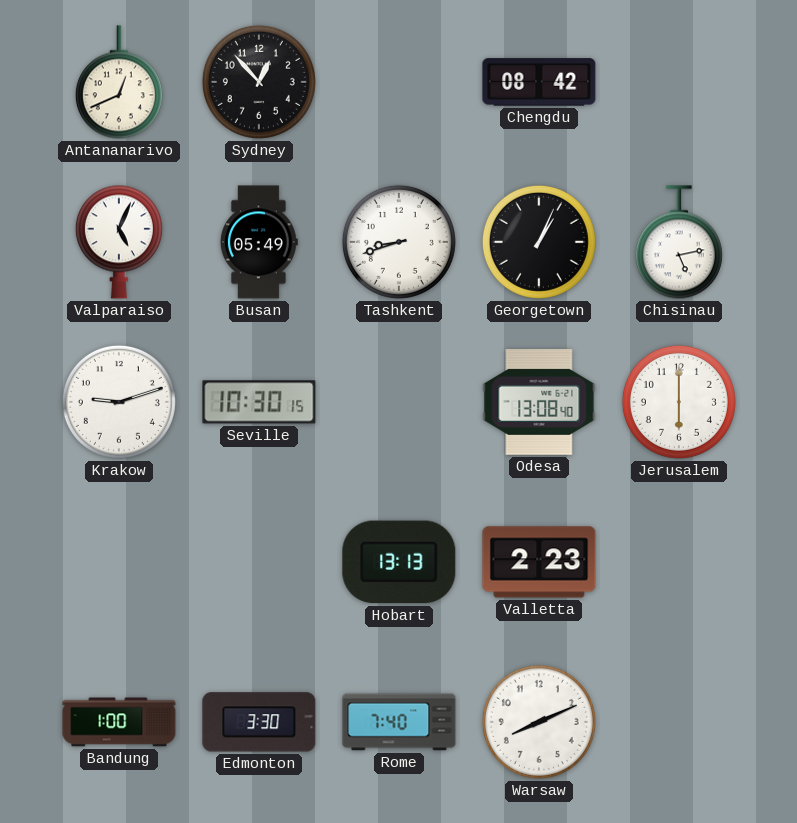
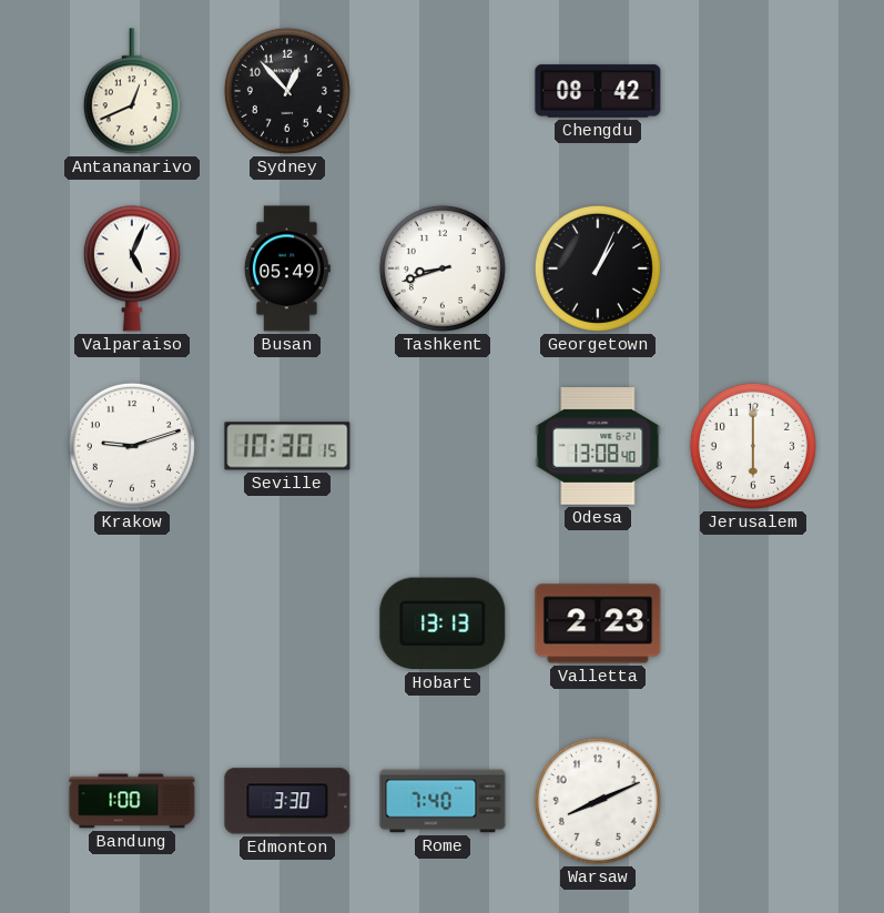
Chisinau: 5:13 -> none (679, 242)
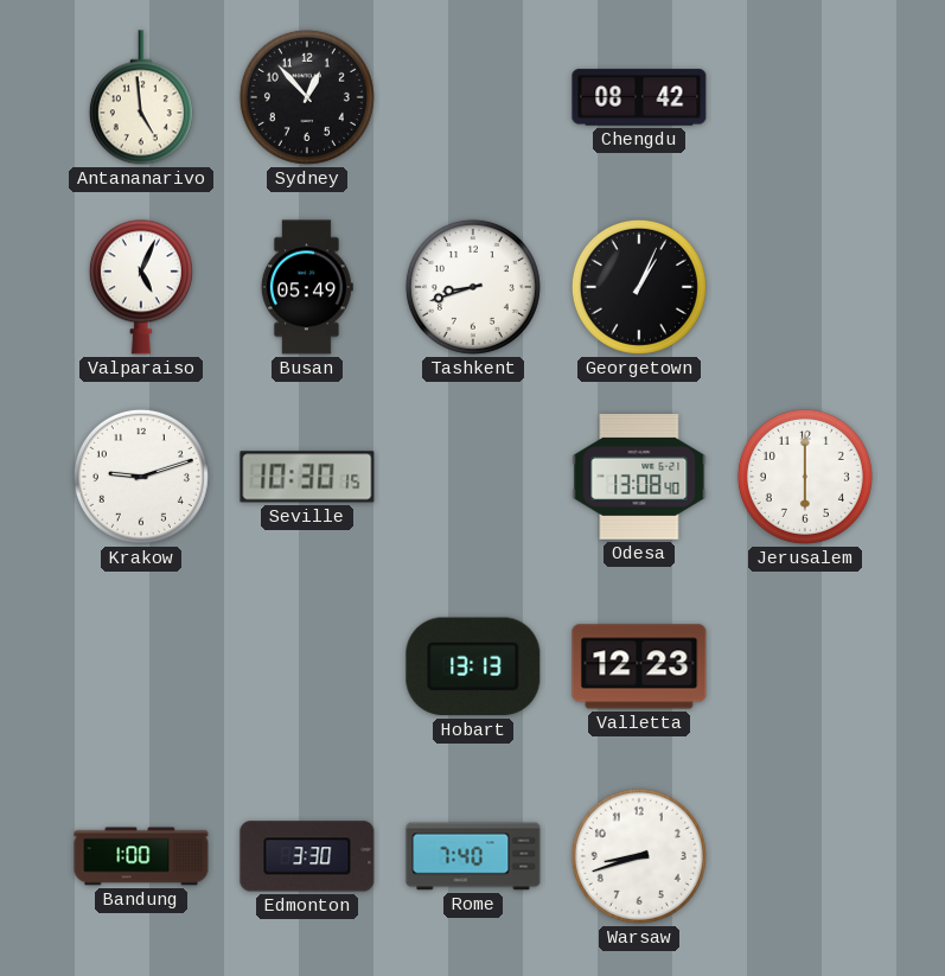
Antananarivo: 12:41 -> 4:59 (141, 97)
Valletta: 2:23 -> 12:23 (639, 666)
Warsaw: 8:11 -> 8:42 (639, 856)
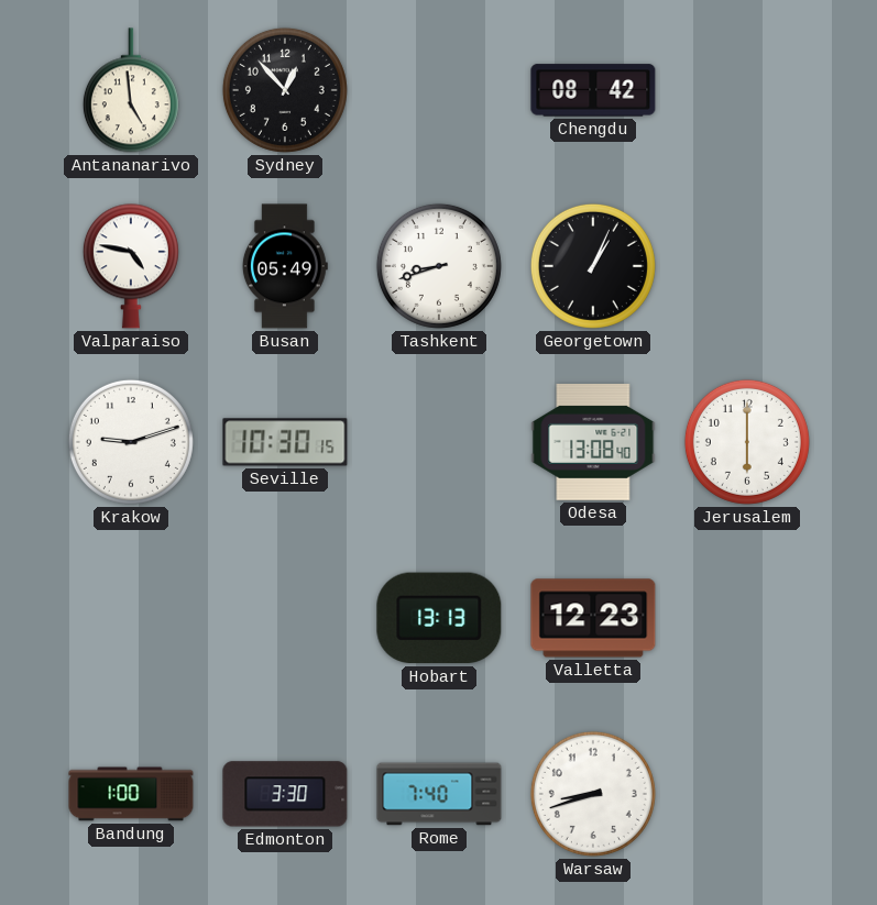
Valparaiso: 5:04 -> 4:47 (131, 266)
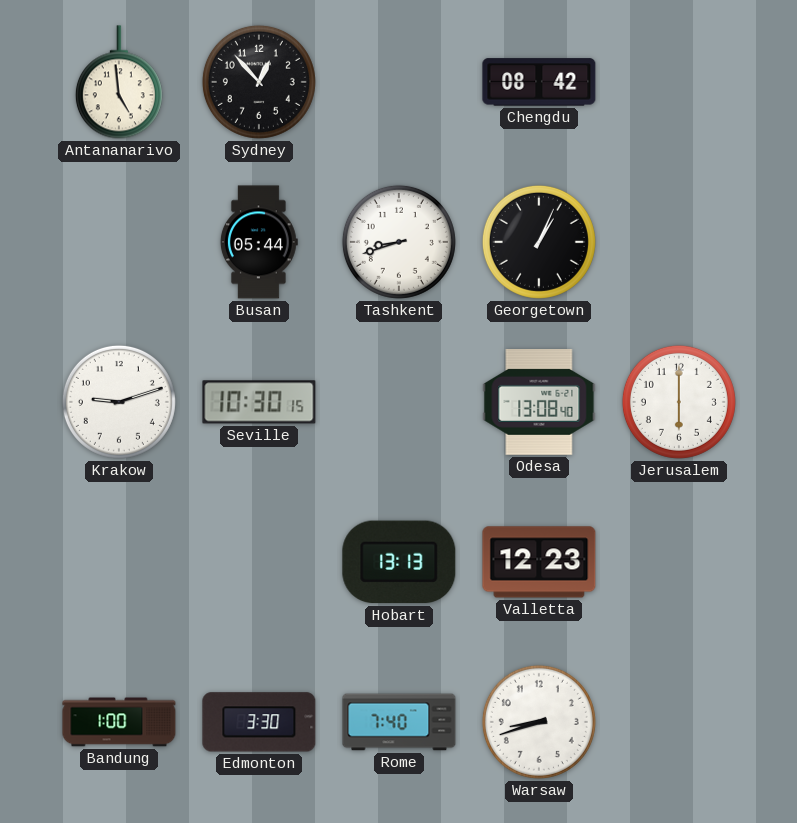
Valparaiso: 4:47 -> none (131, 266)
Busan: 05:49 -> 05:44 (259, 242)
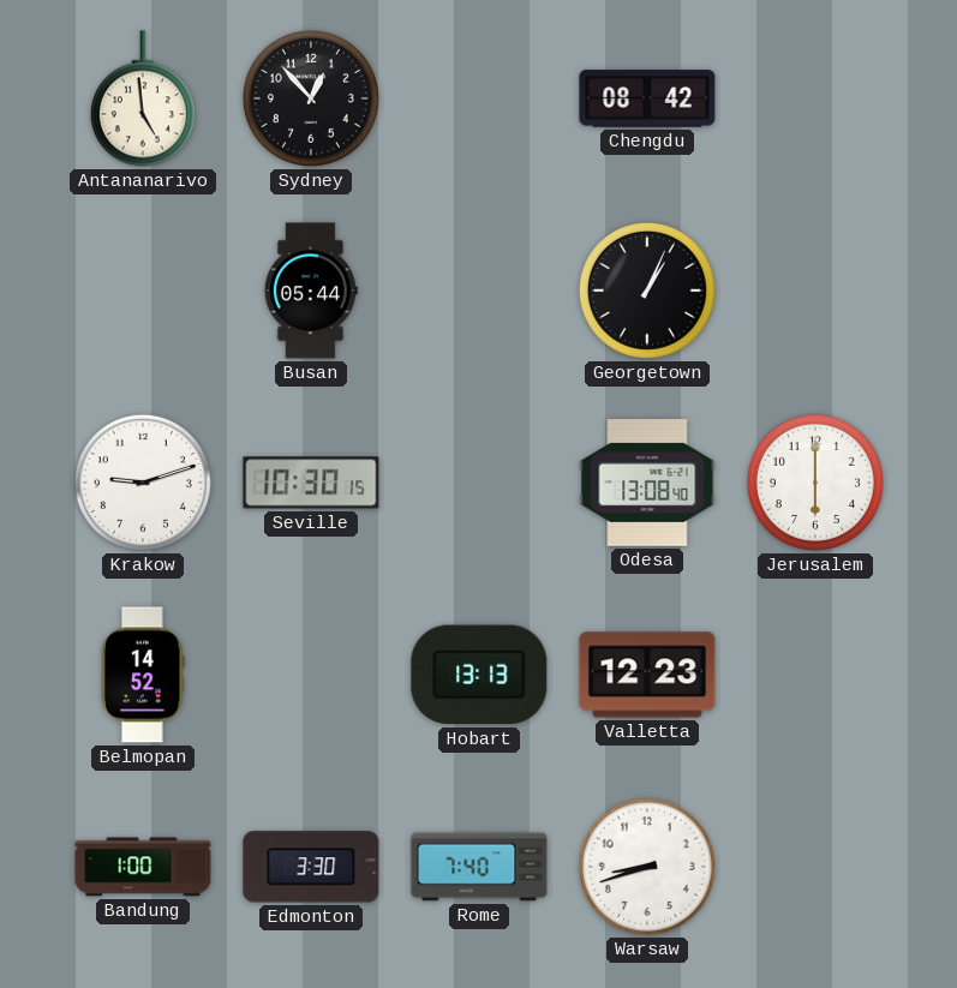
Tashkent: 8:42 -> none (399, 242)
Belmopan: none -> 14:52 (143, 675)
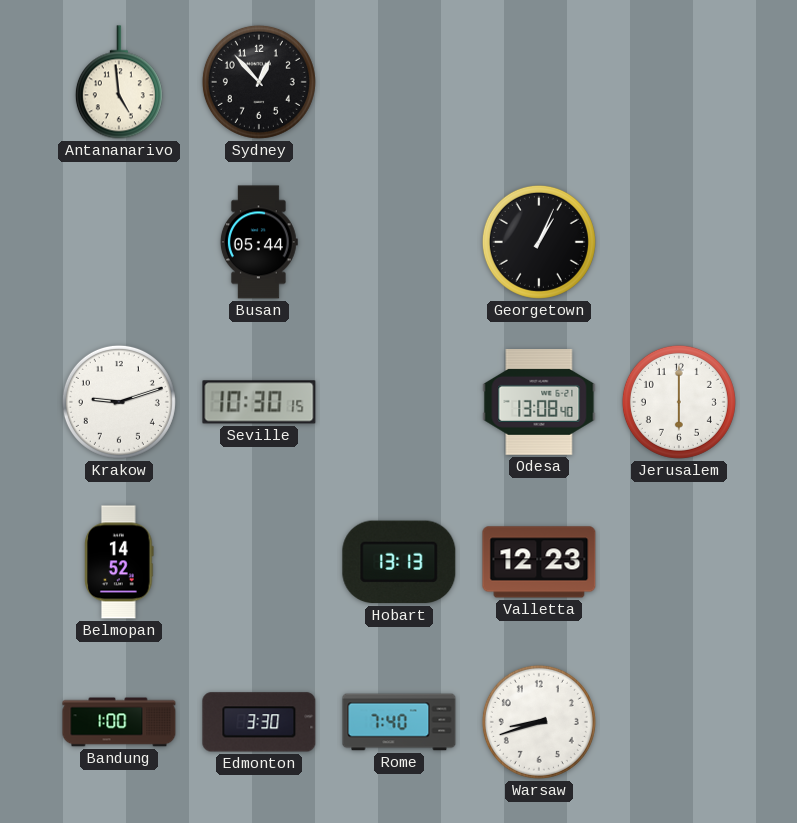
Chengdu: 08:42 -> none (647, 98)
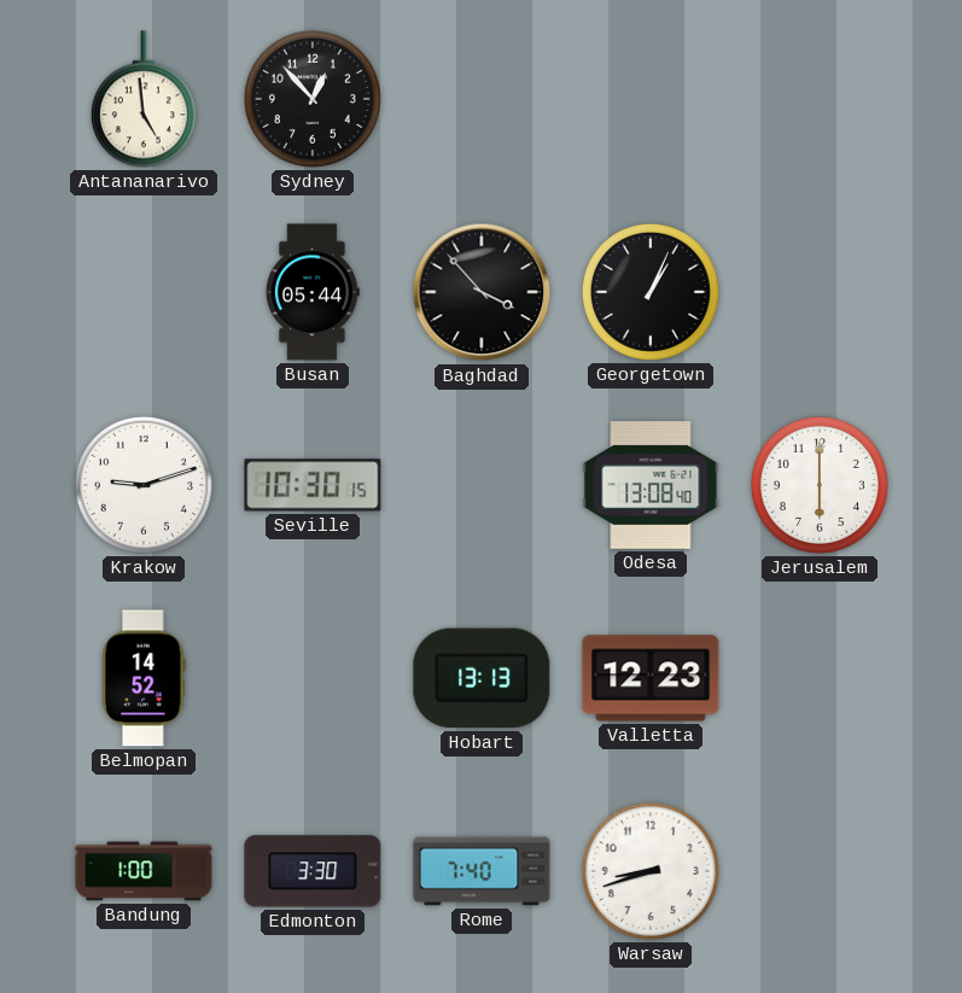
Baghdad: none -> 3:53 (482, 292)
